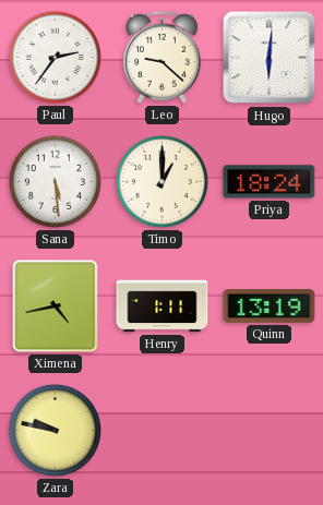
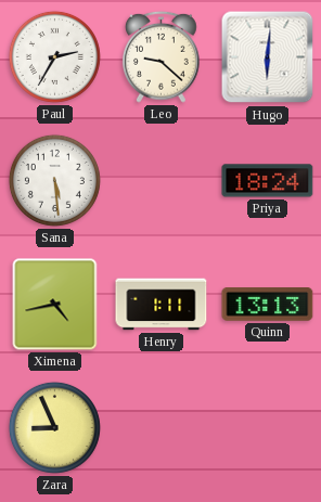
Paul: 2:36 -> 2:35 (54, 56)
Timo: 1:00 -> none (161, 181)
Quinn: 13:19 -> 13:13 (268, 305)
Zara: 9:47 -> 8:56 (54, 427)
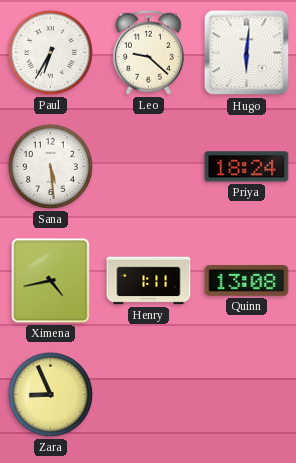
Paul: 2:35 -> 6:35 (50, 52)
Quinn: 13:13 -> 13:08 (247, 281)
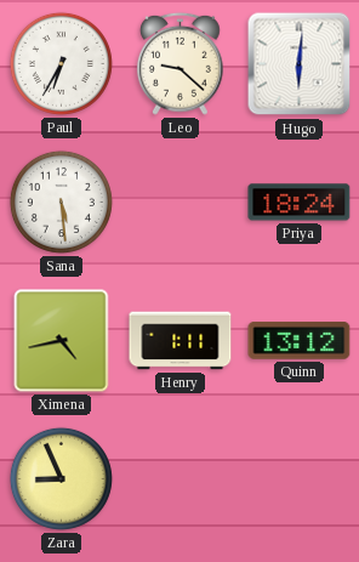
Quinn: 13:08 -> 13:12 (300, 341)
